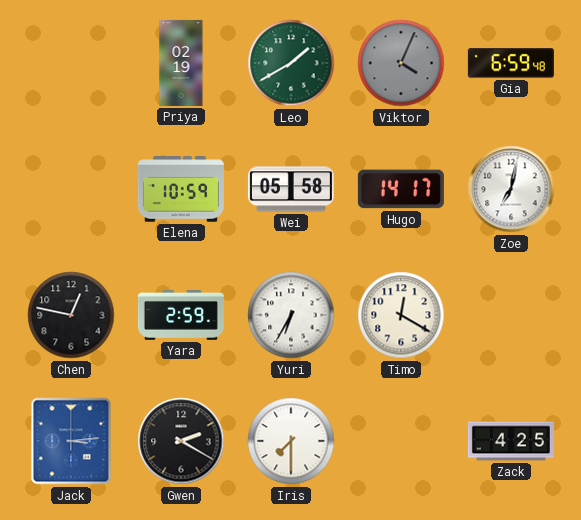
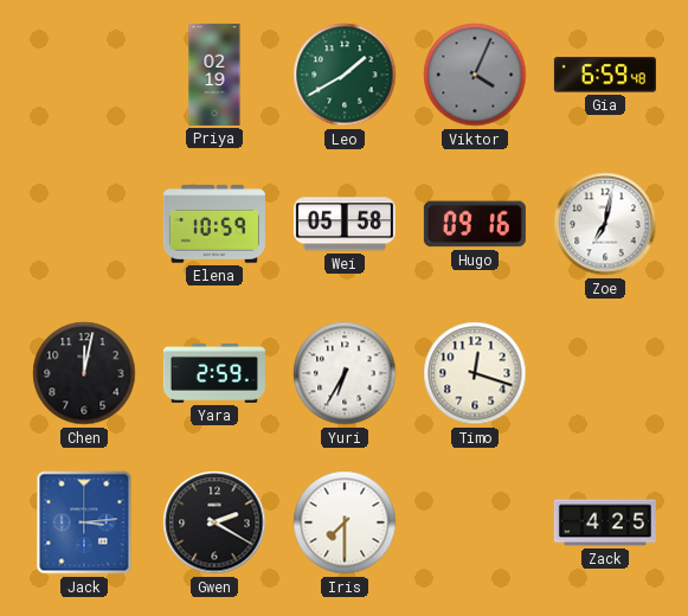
Hugo: 14:17 -> 09:16 (475, 224)
Chen: 12:47 -> 12:02 (84, 373)
Timo: 12:20 -> 12:18 (475, 373)
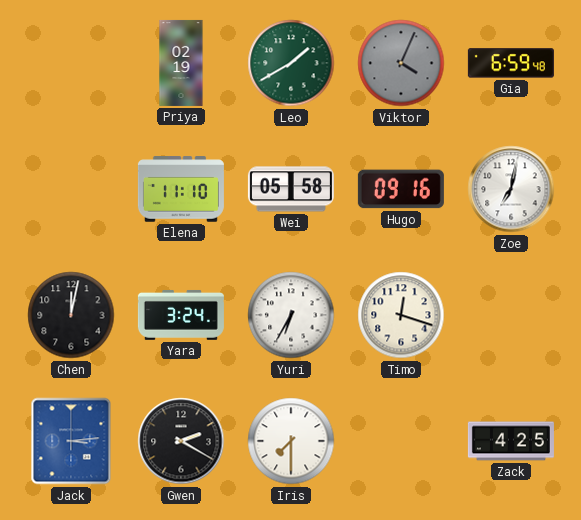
Elena: 10:59 -> 11:10 (181, 189)
Yara: 2:59 -> 3:24 (181, 315)
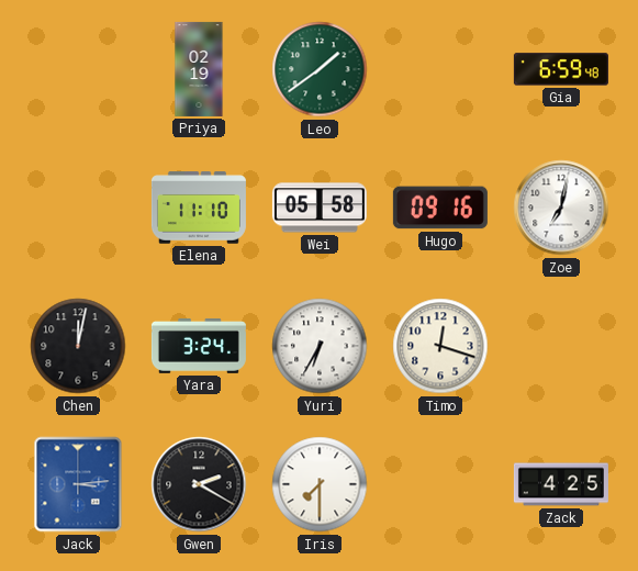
Leo: 1:40 -> 1:39 (320, 69)
Viktor: 4:04 -> none (401, 63)
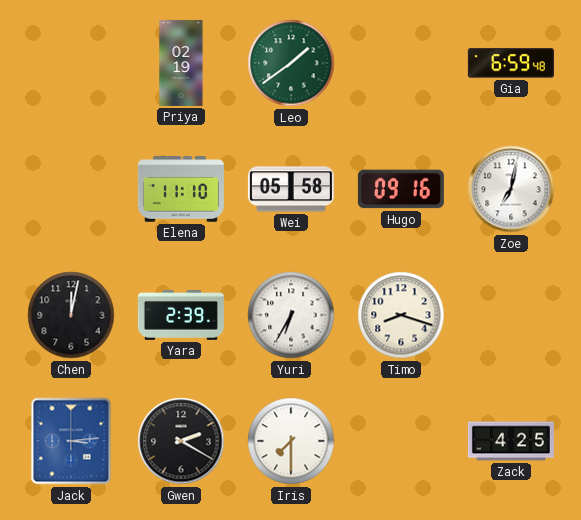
Yara: 3:24 -> 2:39 (181, 315)
Timo: 12:18 -> 8:18 (401, 315)
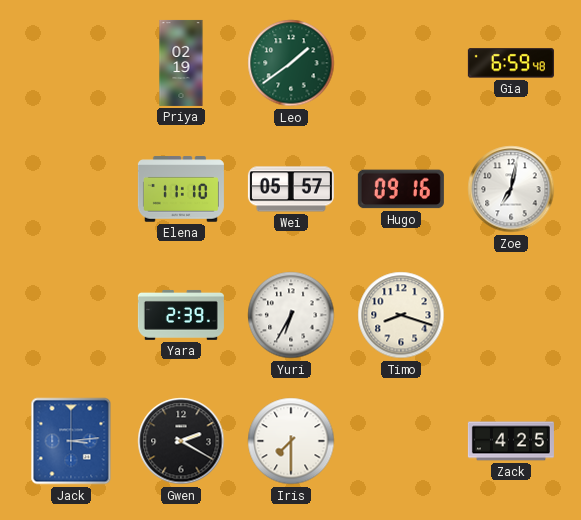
Wei: 05:58 -> 05:57 (291, 189)
Chen: 12:02 -> none (71, 315)
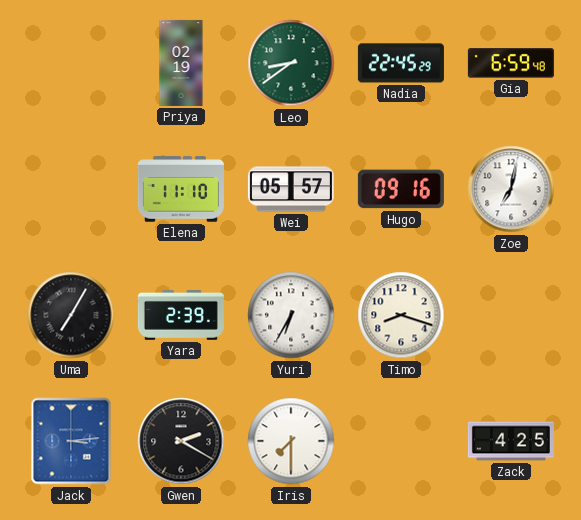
Leo: 1:39 -> 8:39 (291, 63)
Nadia: none -> 22:45 (401, 63)
Uma: none -> 7:05 (71, 315)
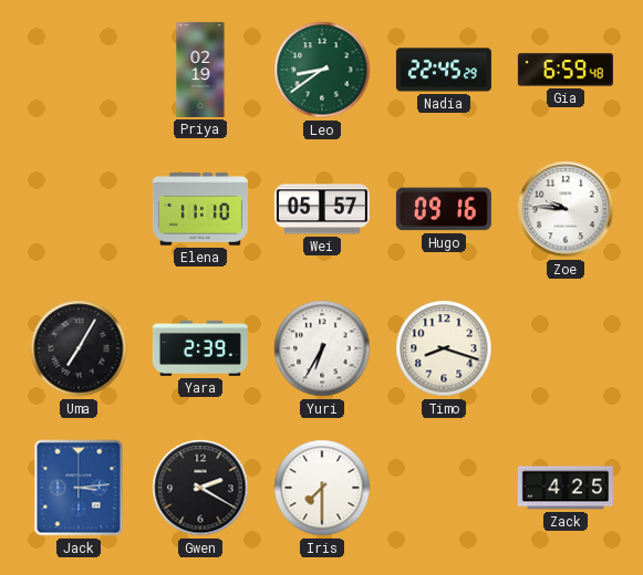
Zoe: 7:02 -> 9:46 (566, 209)
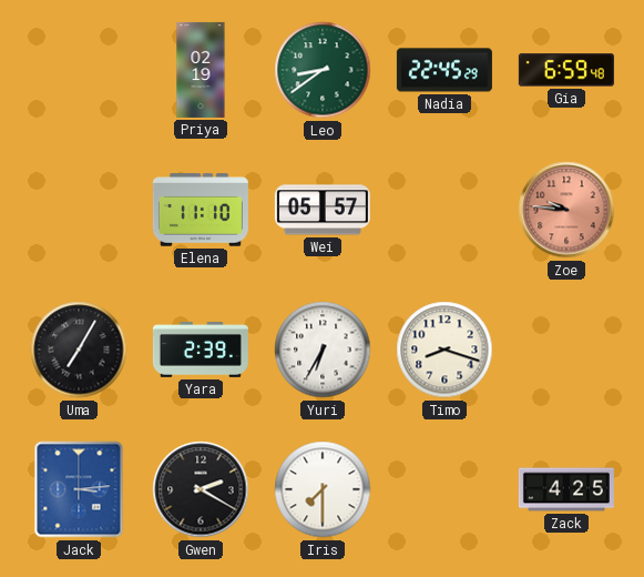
Hugo: 09:16 -> none (444, 209)
Zoe dial: white -> salmon (566, 210)
